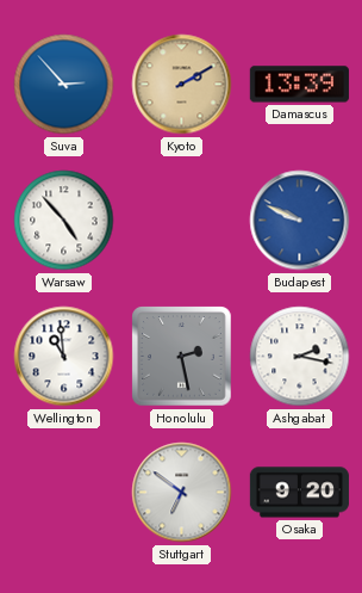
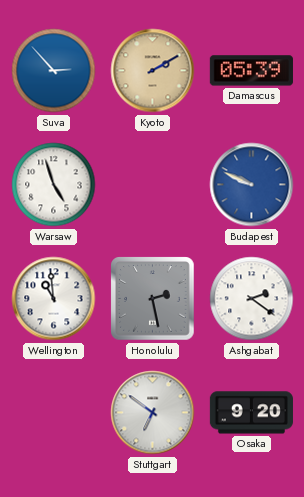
Damascus: 13:39 -> 05:39 (251, 71)
Warsaw: 4:53 -> 4:57 (54, 185)
Ashgabat: 2:17 -> 2:21 (252, 299)
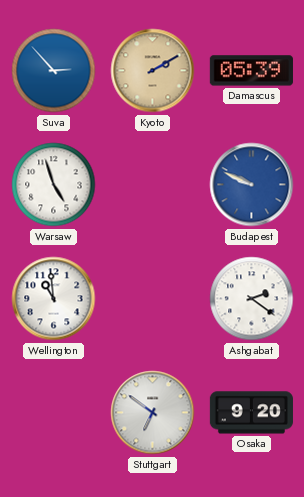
Honolulu: 2:28 -> none (153, 299)
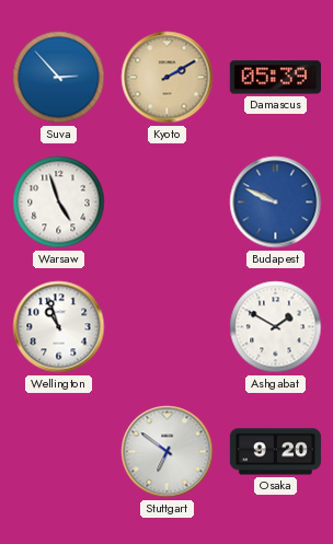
Wellington: 10:59 -> 10:57 (59, 327)
Ashgabat: 2:21 -> 1:50 (276, 327)
